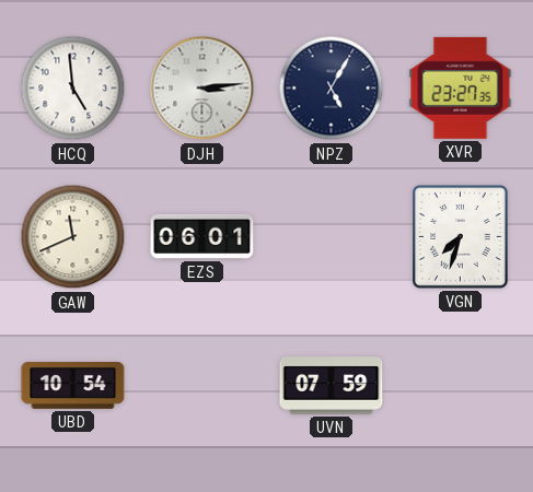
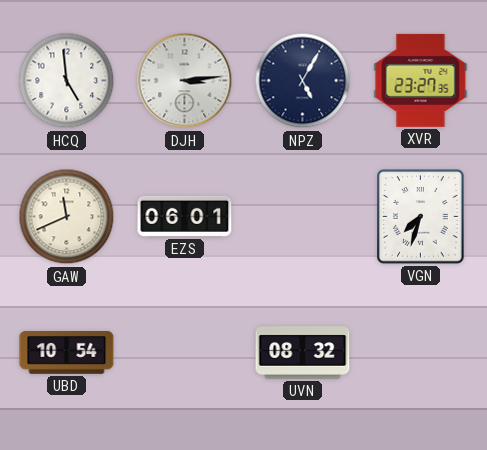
UVN: 07:59 -> 08:32 (303, 353)
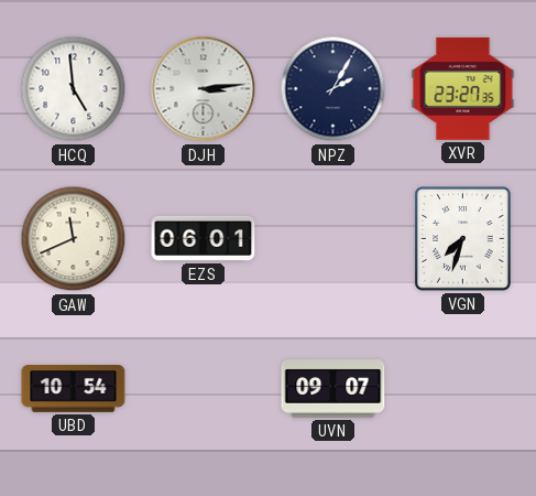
NPZ: 5:05 -> 2:05 (333, 89)
UVN: 08:32 -> 09:07 (333, 389)
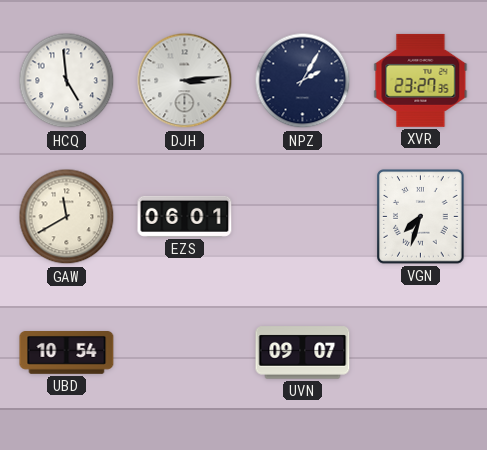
GAW: 11:41 -> 11:40 (67, 217)
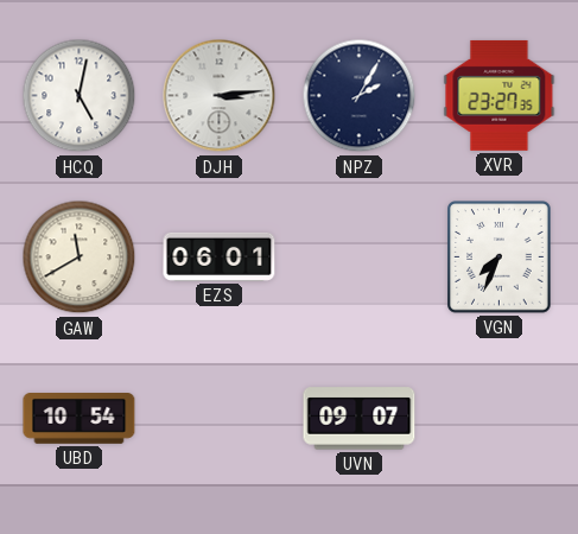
HCQ: 4:59 -> 5:02 (80, 96)
VGN: 7:33 -> 7:34 (500, 258)
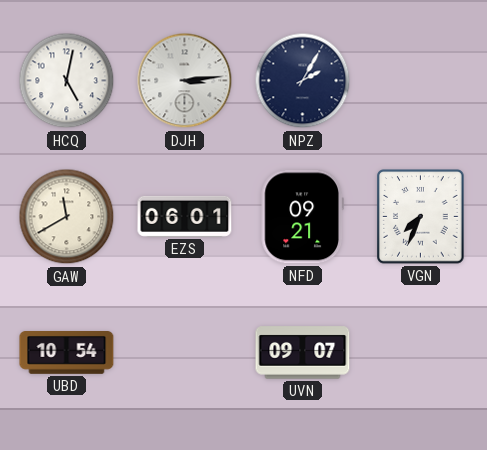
XVR: 23:27 -> none (500, 95)
NFD: none -> 09:21 (302, 217)
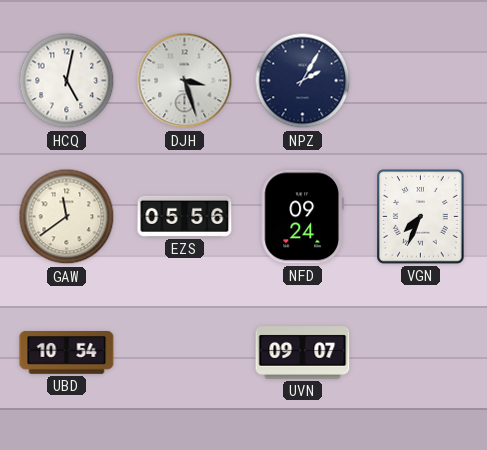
DJH: 3:14 -> 3:27 (185, 81)
GAW: 11:40 -> 11:39 (67, 217)
EZS: 06:01 -> 05:56 (185, 216)
NFD: 09:21 -> 09:24 (302, 217)
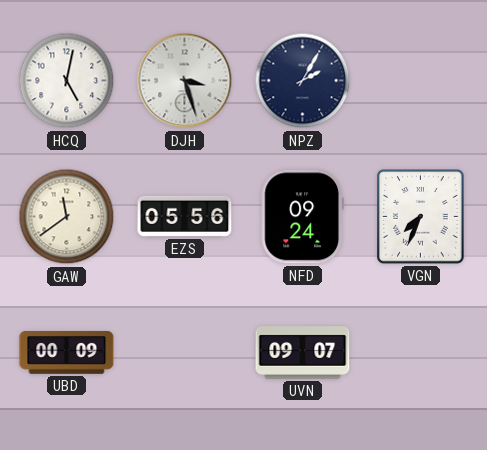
UBD: 10:54 -> 00:09 (67, 353)
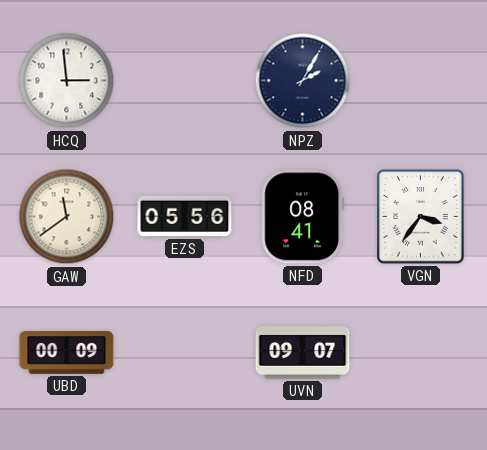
HCQ: 5:02 -> 2:59 (67, 81)
DJH: 3:27 -> none (185, 81)
NFD: 09:24 -> 08:41 (302, 217)
VGN: 7:34 -> 3:36 (421, 217)
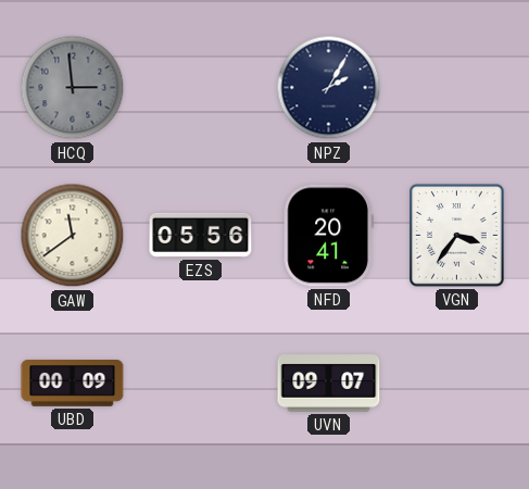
HCQ dial: white -> grey (73, 88)
NFD: 08:41 -> 20:41 (328, 236)
